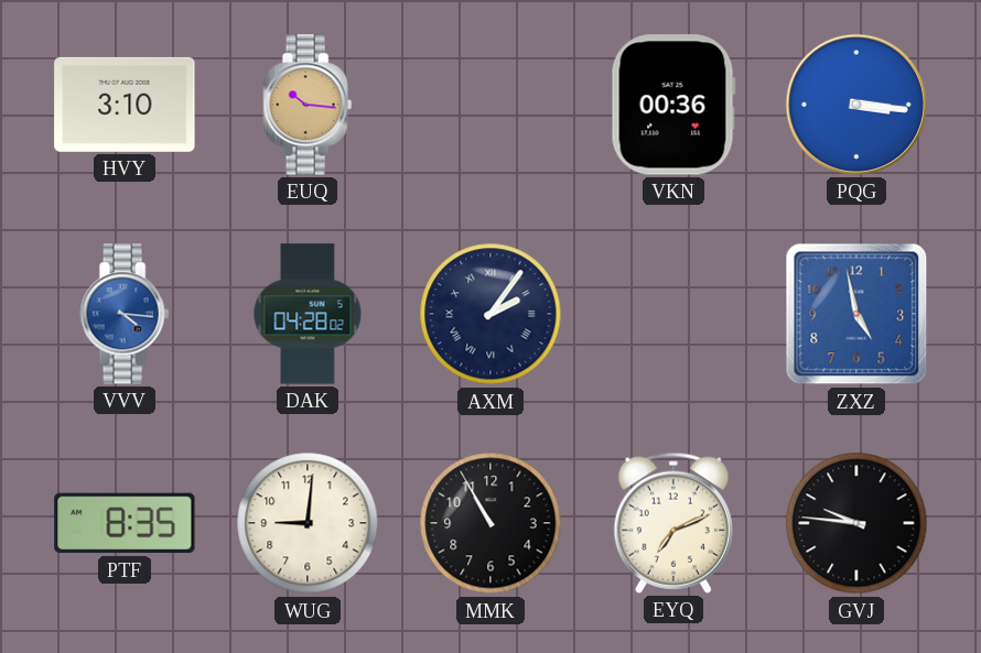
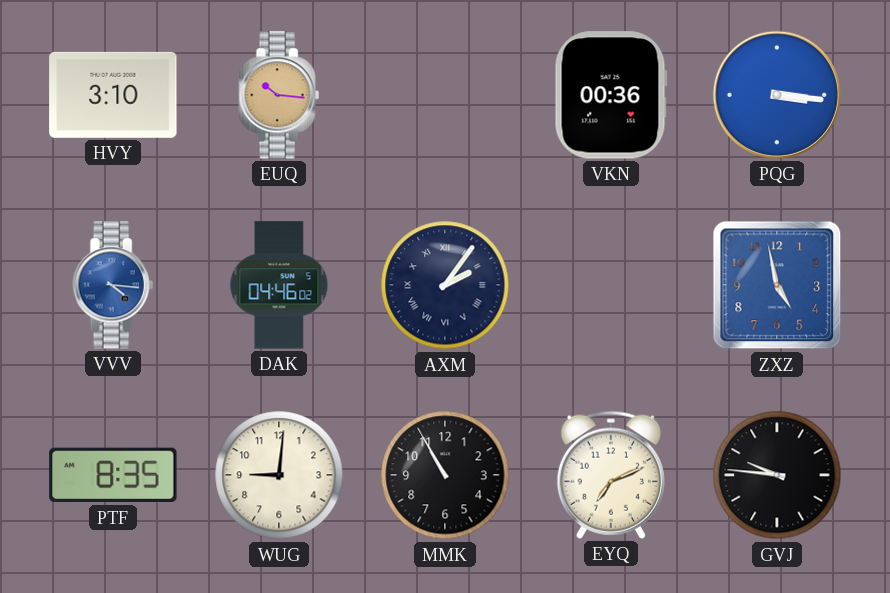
DAK: 04:28 -> 04:46 (279, 285)
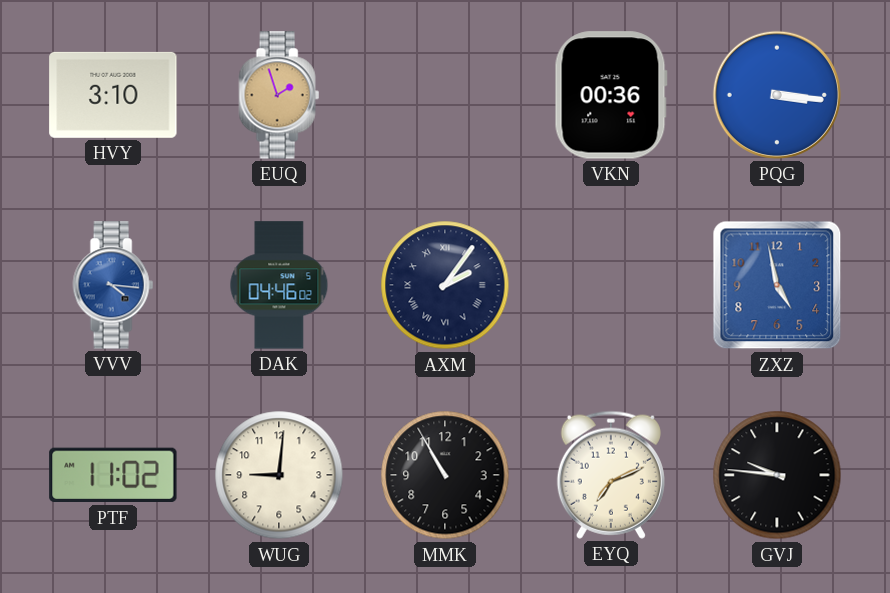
EUQ: 10:16 -> 1:57 (279, 95)
PTF: 8:35 -> 11:02 (113, 475)
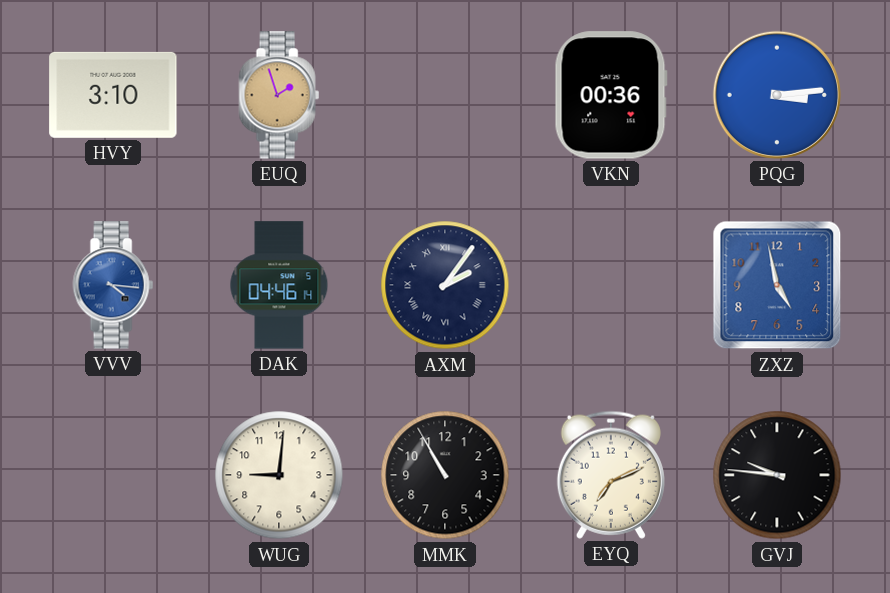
PQG: 3:16 -> 3:14 (777, 95)
DAK: 04:46:02 -> 04:46:14 (279, 285)
PTF: 11:02 -> none (113, 475)
